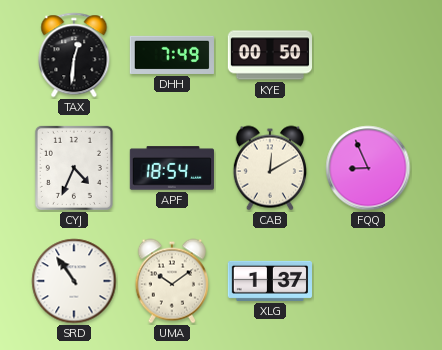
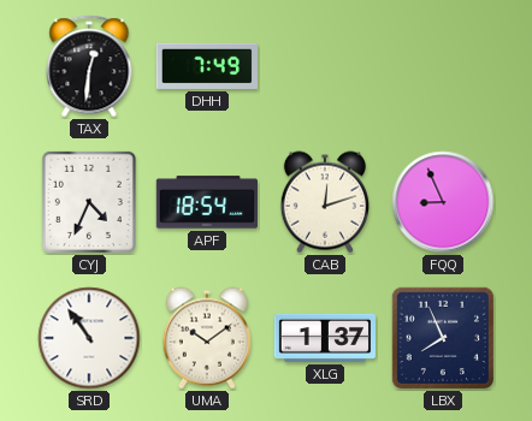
KYE: 00:50 -> none (269, 55)
CAB: 12:10 -> 12:12 (325, 202)
LBX: none -> 7:56 (443, 338)
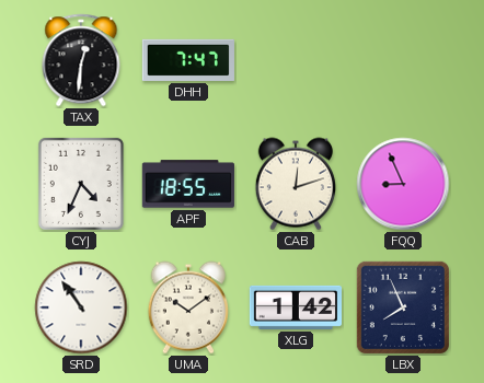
DHH: 7:49 -> 7:47 (188, 60)
APF: 18:54 -> 18:55 (188, 184)
XLG: 1:37 -> 1:42 (295, 307)
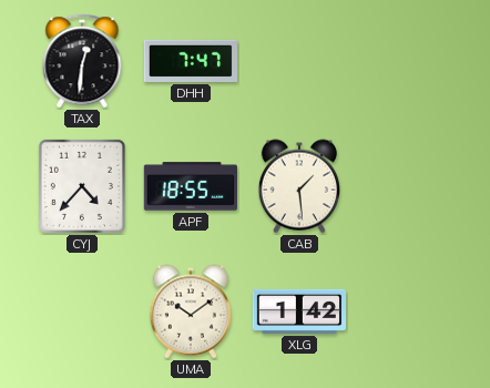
CYJ: 4:34 -> 4:37 (82, 186)
CAB: 12:12 -> 1:29 (299, 186)
FQQ: 8:56 -> none (403, 184)
SRD: 10:54 -> none (81, 307)
LBX: 7:56 -> none (403, 307)
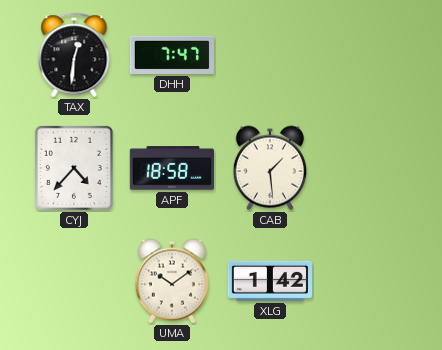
APF: 18:55 -> 18:58 (172, 168)
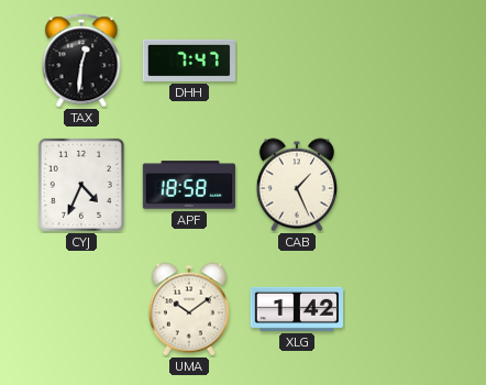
CYJ: 4:37 -> 4:34 (81, 185)
CAB: 1:29 -> 1:26 (297, 185)
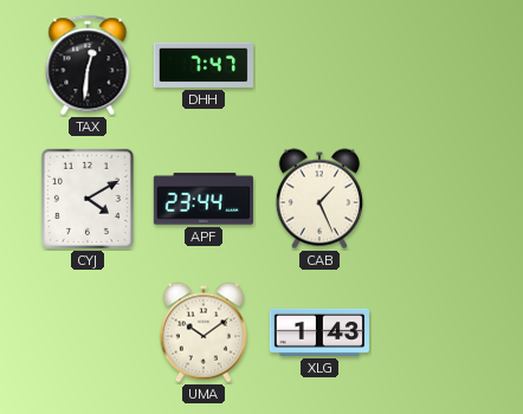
CYJ: 4:34 -> 4:10 (88, 199)
APF: 18:58 -> 23:44 (204, 199)
XLG: 1:42 -> 1:43 (318, 332)
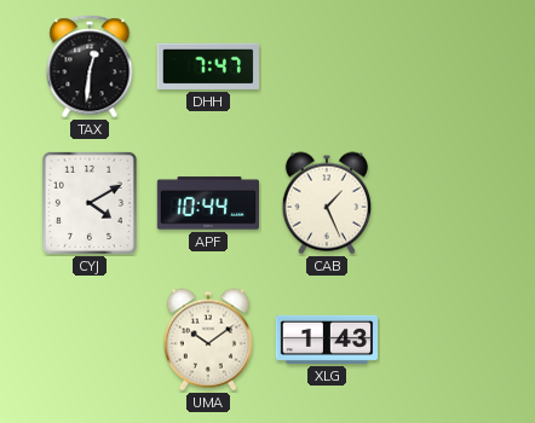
APF: 23:44 -> 10:44 (208, 203)
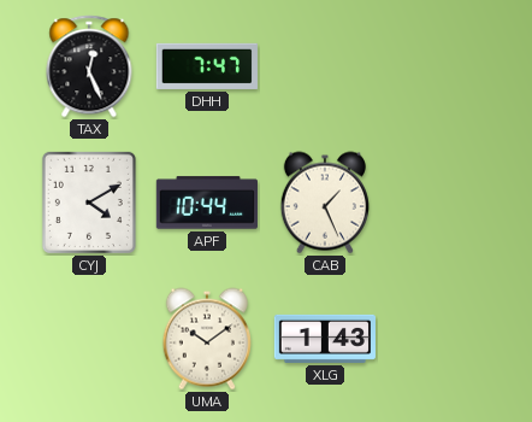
TAX: 12:31 -> 12:26 (89, 66)
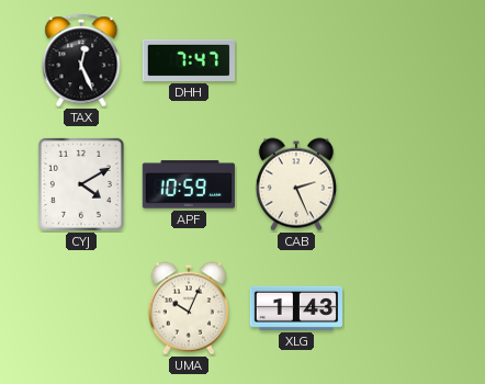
APF: 10:44 -> 10:59 (189, 184)
CAB: 1:26 -> 2:26 (296, 184)
UMA: 10:09 -> 10:04 (189, 308)
